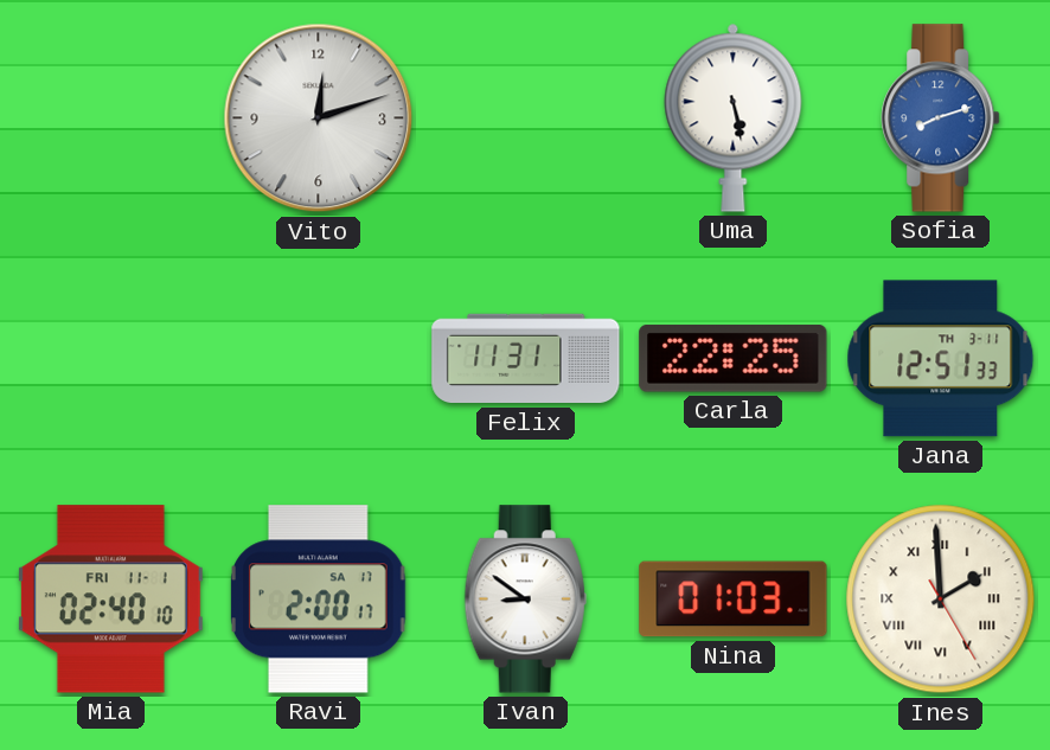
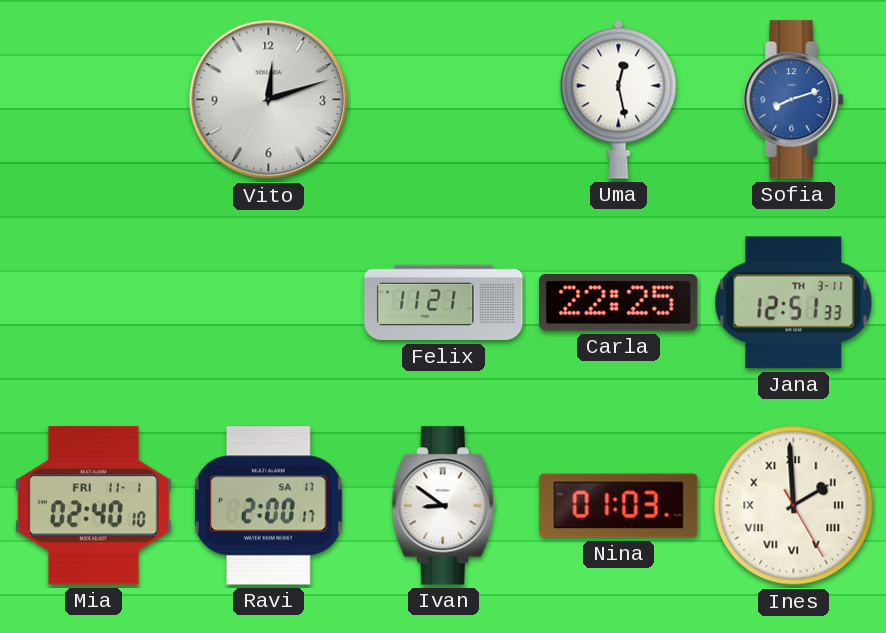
Uma: 5:28 -> 12:28 (619, 99)
Felix: 11:31 -> 11:21 (444, 303)
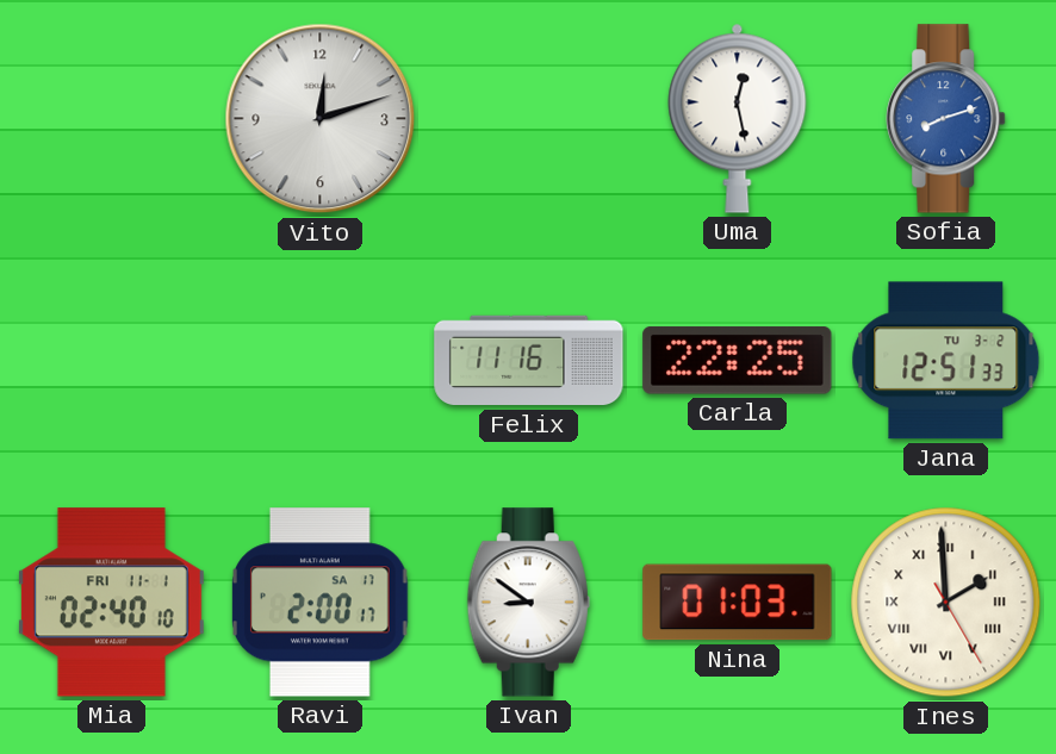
Felix: 11:21 -> 11:16 (529, 361)
Jana date: TH 3-11 -> TU 3-2 (946, 361)
